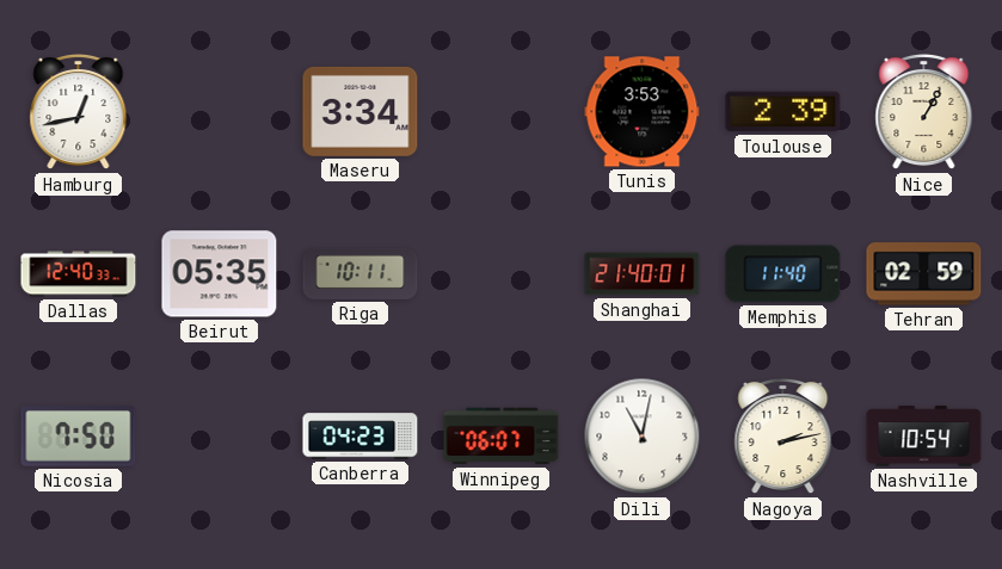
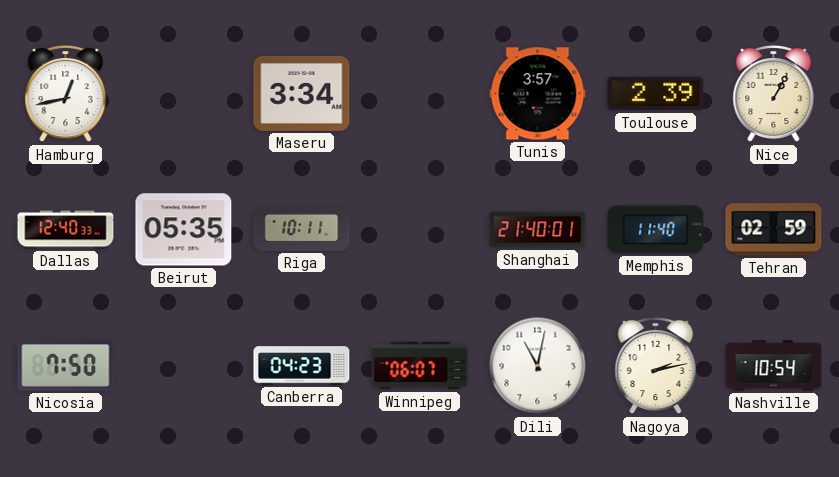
Tunis: 3:53 -> 3:57 (538, 94)
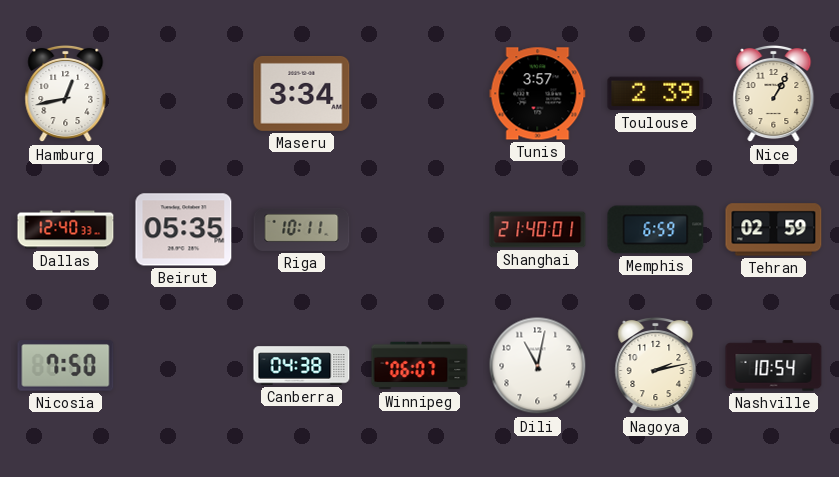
Memphis: 11:40 -> 6:59 (656, 230)
Canberra: 04:23 -> 04:38 (302, 366)
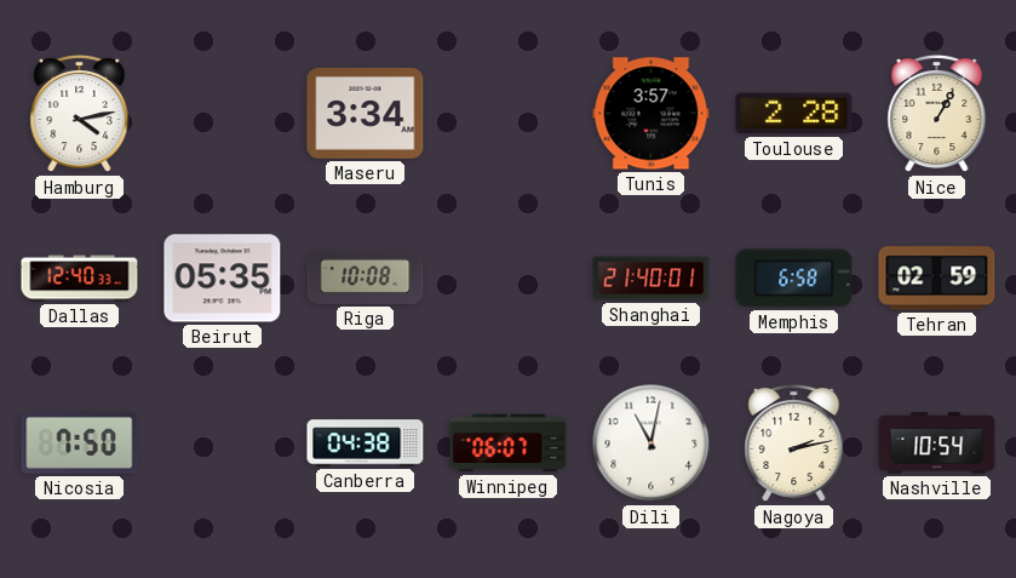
Hamburg: 12:43 -> 4:13 (80, 114)
Toulouse: 2:39 -> 2:28 (794, 114)
Riga: 10:11 -> 10:08 (366, 277)
Memphis: 6:59 -> 6:58 (794, 279)
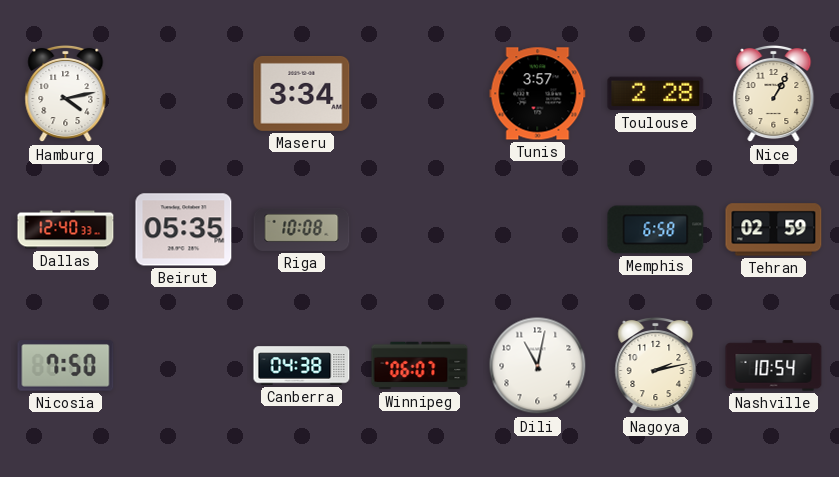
Shanghai: 21:40 -> none (651, 279)
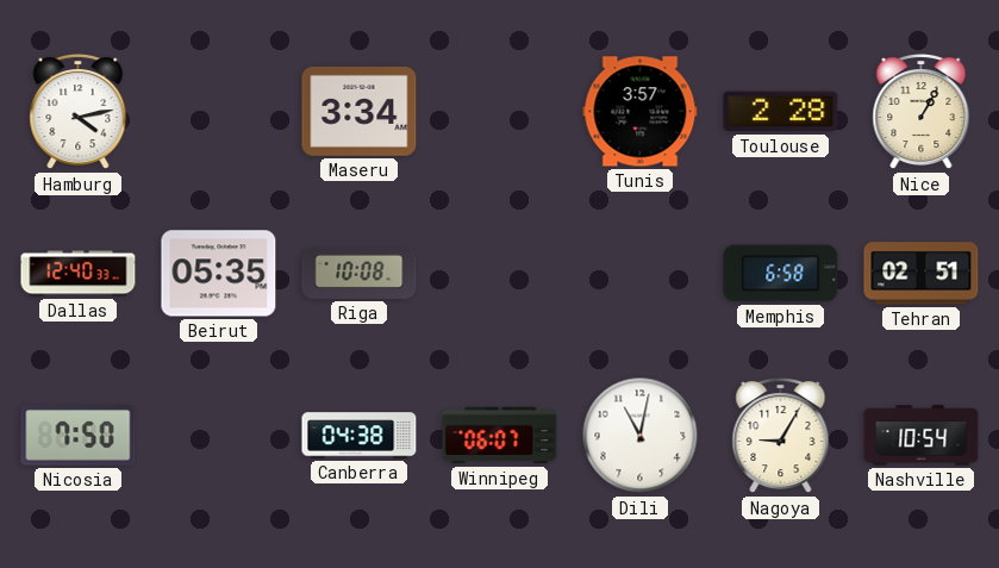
Tehran: 02:59 -> 02:51 (922, 274)
Nagoya: 2:13 -> 9:05 (781, 436)
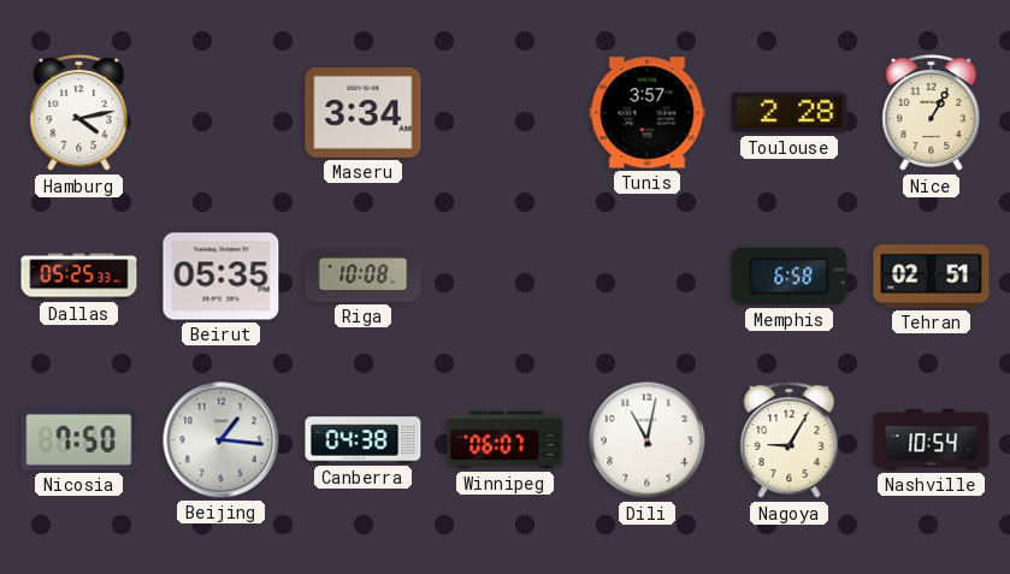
Dallas: 12:40 -> 05:25 (79, 277)
Beijing: none -> 1:16 (222, 440)
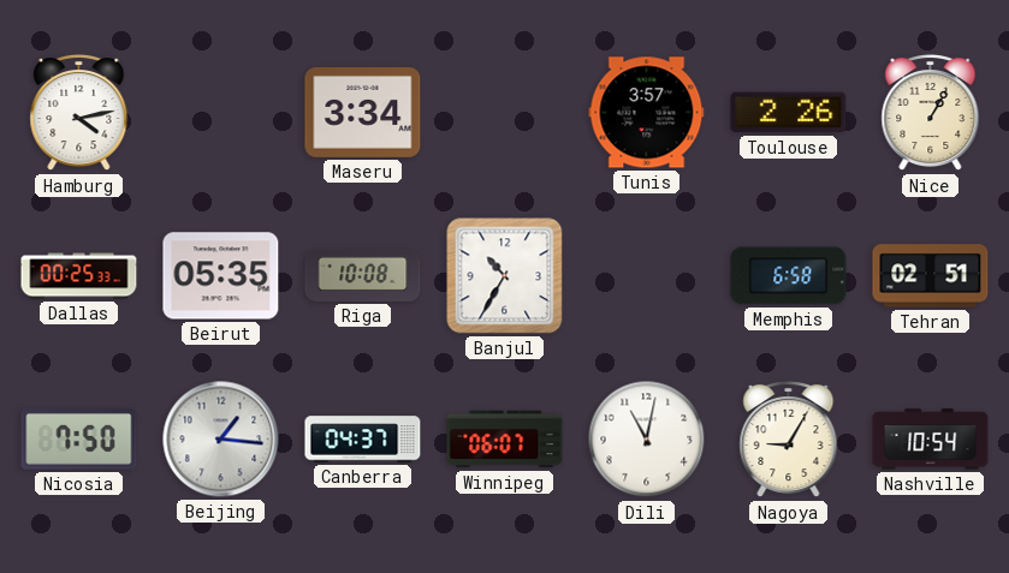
Toulouse: 2:28 -> 2:26 (789, 113)
Dallas: 05:25 -> 00:25 (79, 276)
Banjul: none -> 10:35 (505, 276)
Canberra: 04:38 -> 04:37 (363, 440)
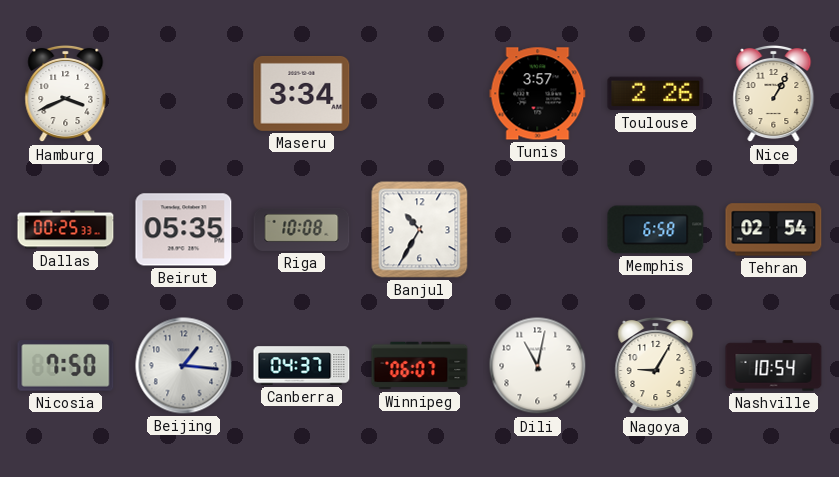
Hamburg: 4:13 -> 3:41 (66, 94)
Tehran: 02:51 -> 02:54 (774, 230)
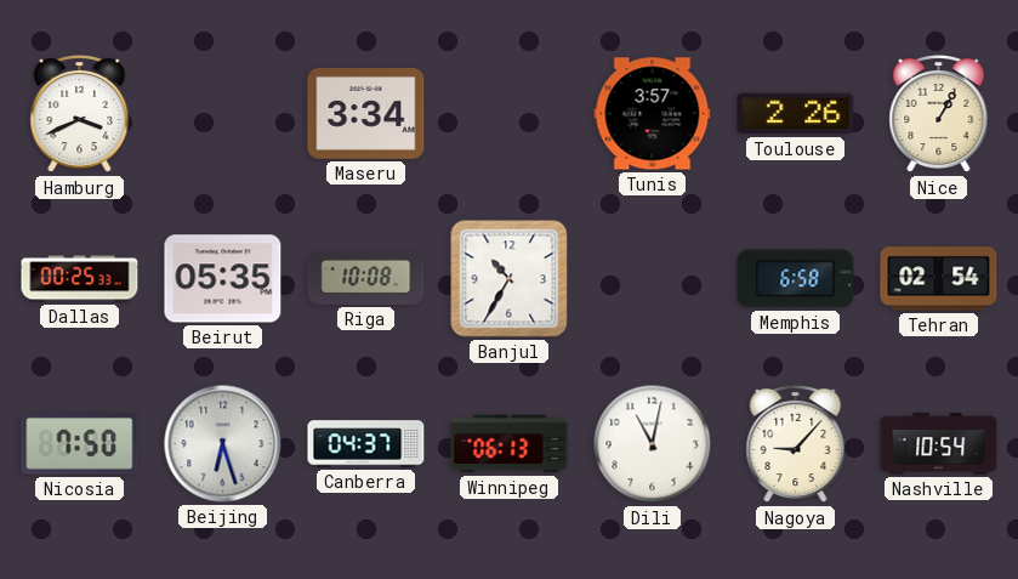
Beijing: 1:16 -> 6:27 (223, 444)
Winnipeg: 06:07 -> 06:13 (510, 444)
Nagoya: 9:05 -> 9:07 (796, 444)
